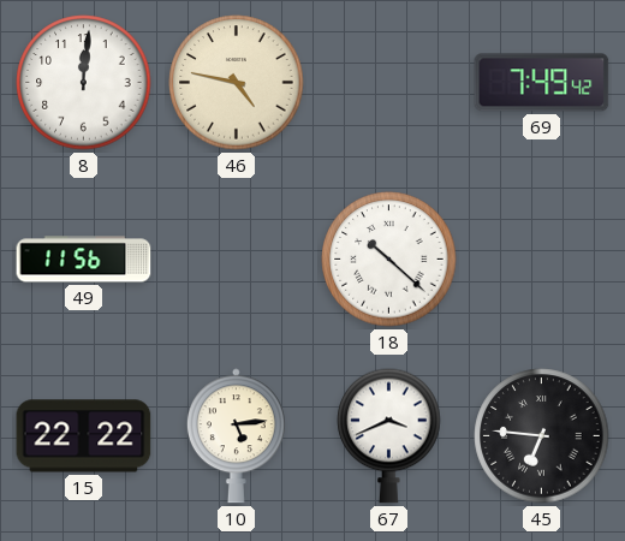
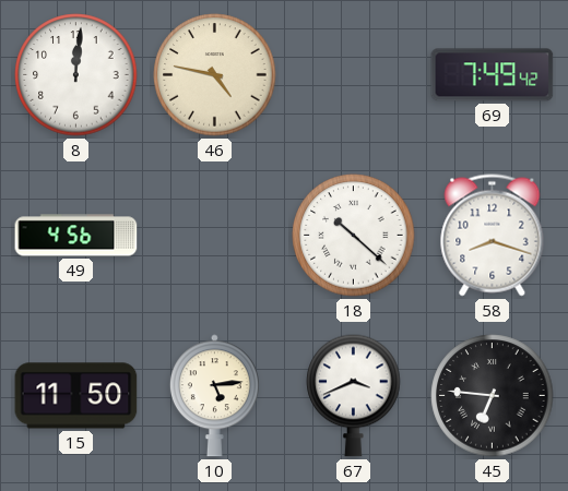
49: 11:56 -> 4:56 (76, 236)
58: none -> 8:18 (493, 236)
15: 22:22 -> 11:50 (76, 396)
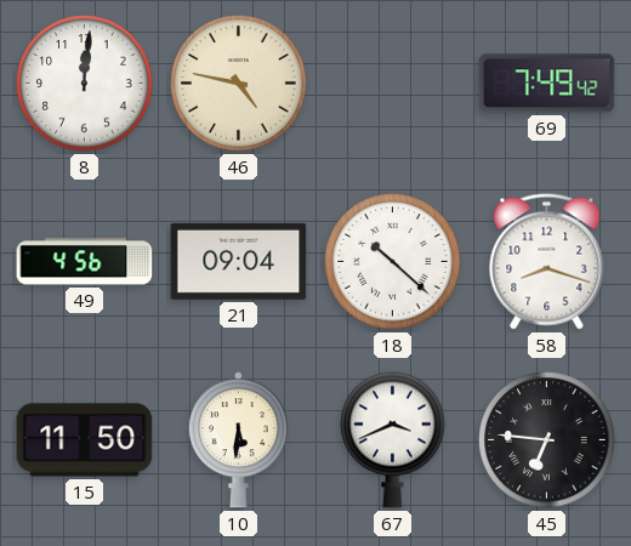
21: none -> 09:04 (239, 261)
10: 5:14 -> 5:31 (238, 440)
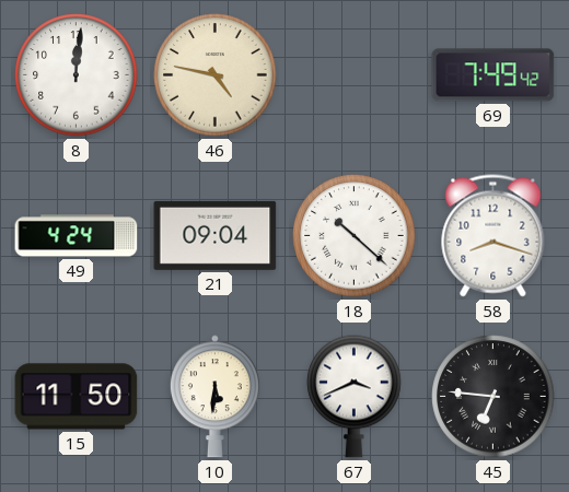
49: 4:56 -> 4:24 (77, 236)
